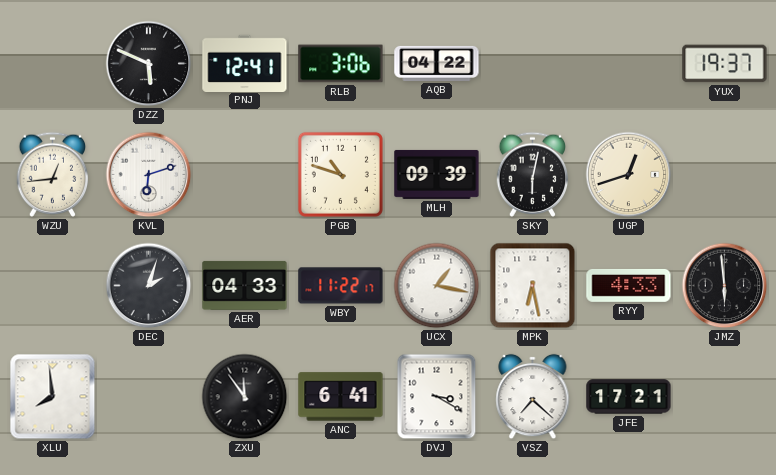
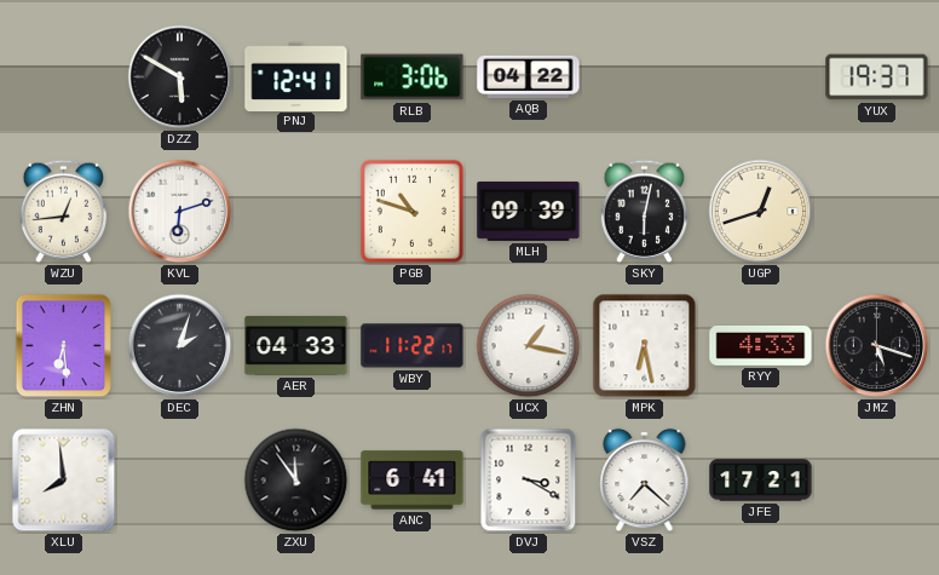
DZZ: 5:49 -> 5:50 (180, 77)
ZHN: none -> 6:29 (64, 346)
JMZ: 5:59 -> 5:18 (877, 346)
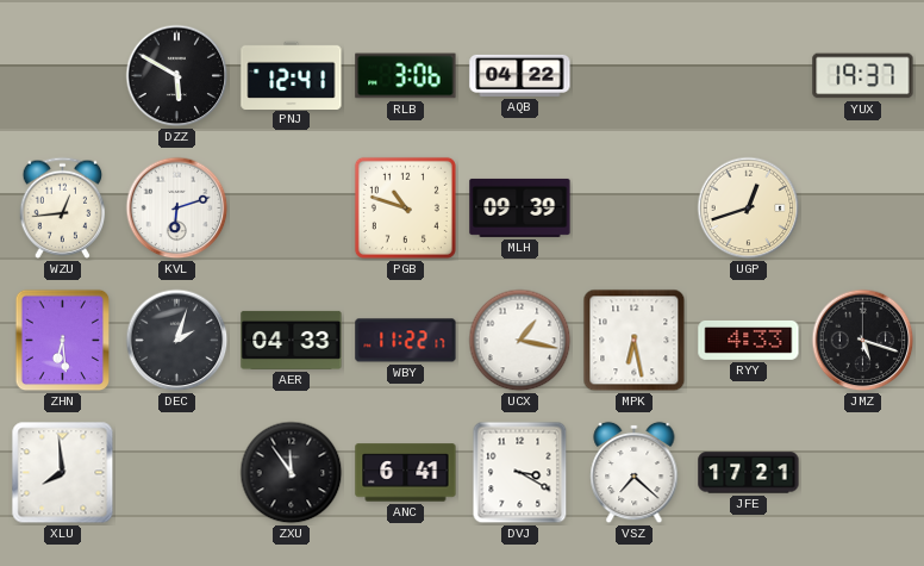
SKY: 6:02 -> none (645, 211)
